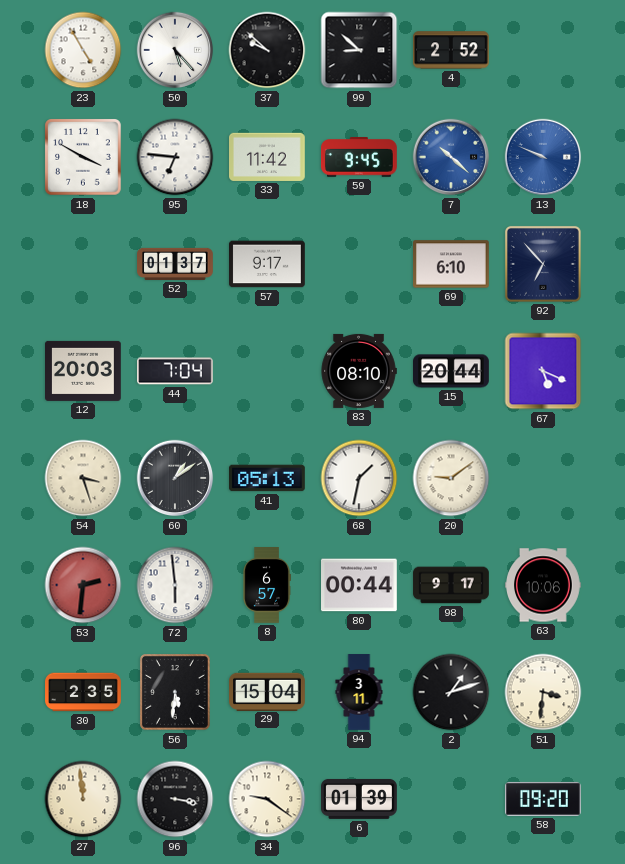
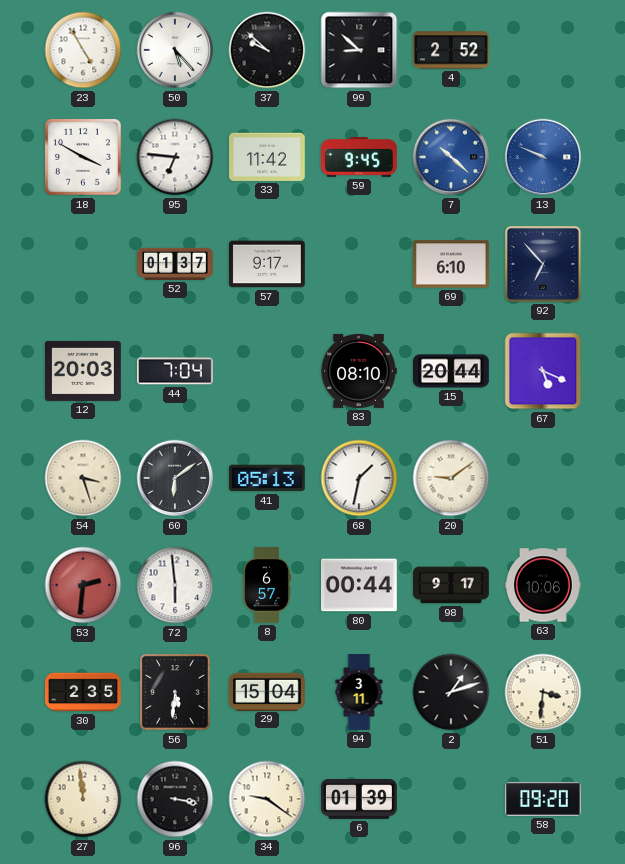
60: 1:09 -> 6:09 (175, 478)
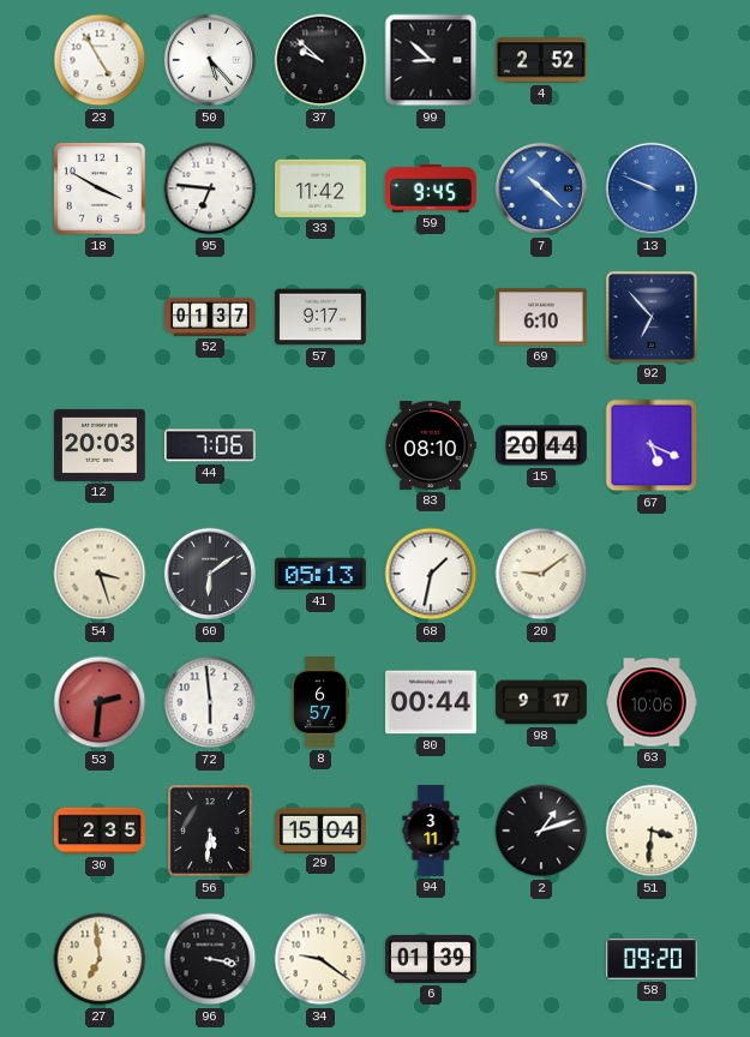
44: 7:04 -> 7:06 (211, 445)
27: 11:59 -> 6:59 (100, 959)
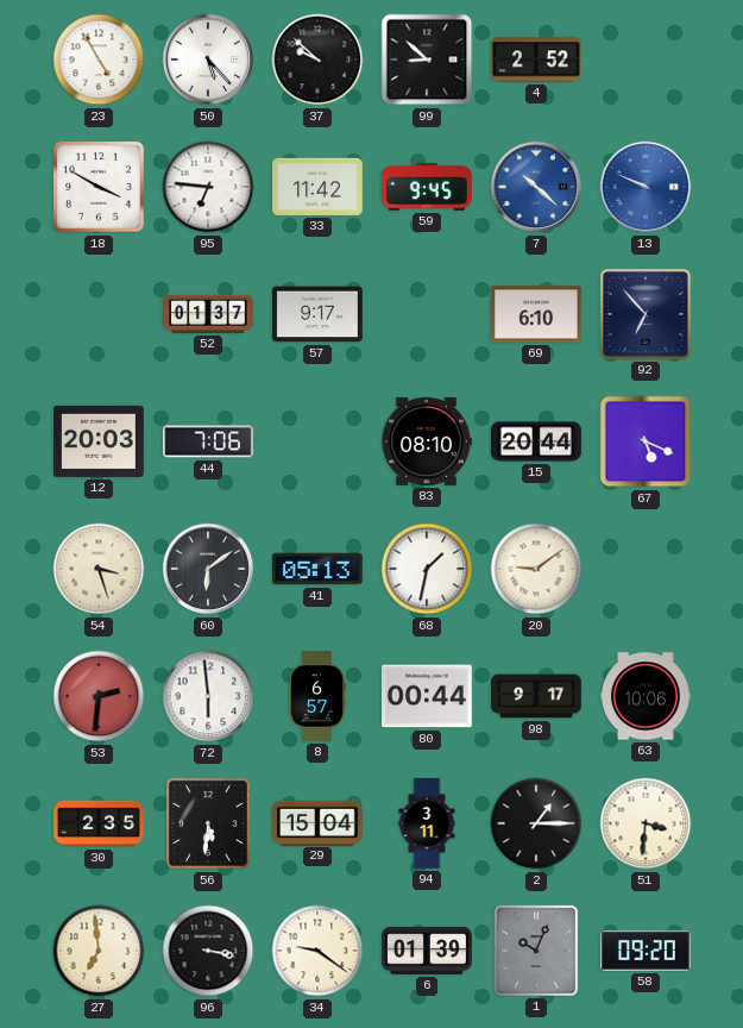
2: 1:12 -> 1:15 (536, 823)
1: none -> 10:04 (536, 951)
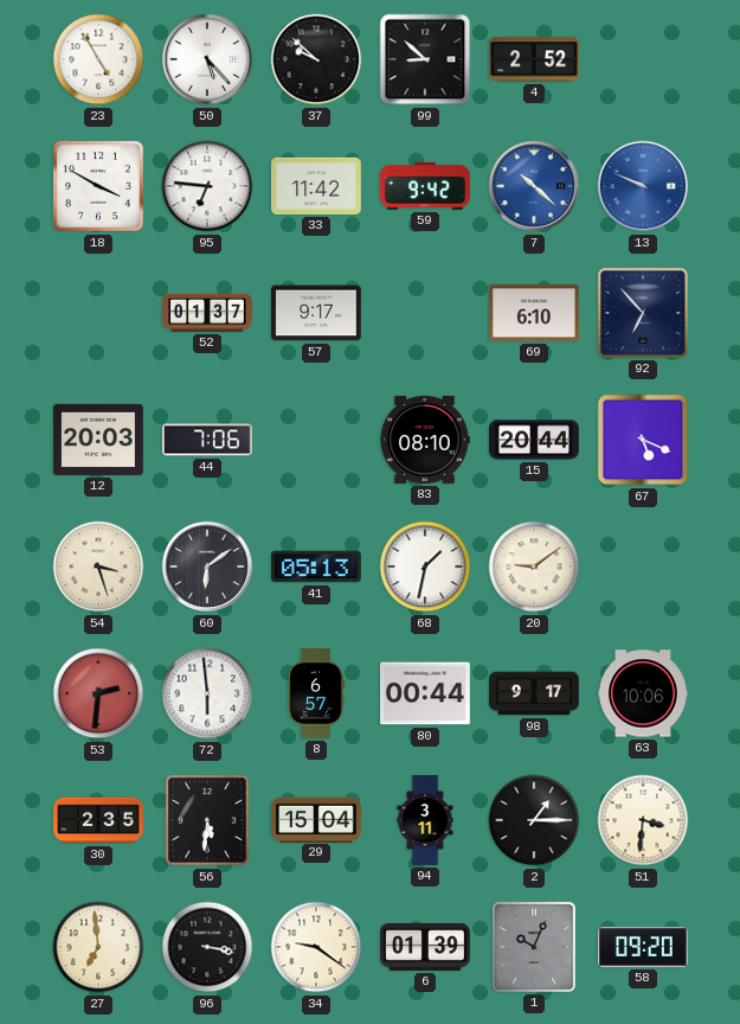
59: 9:45 -> 9:42 (426, 186)
